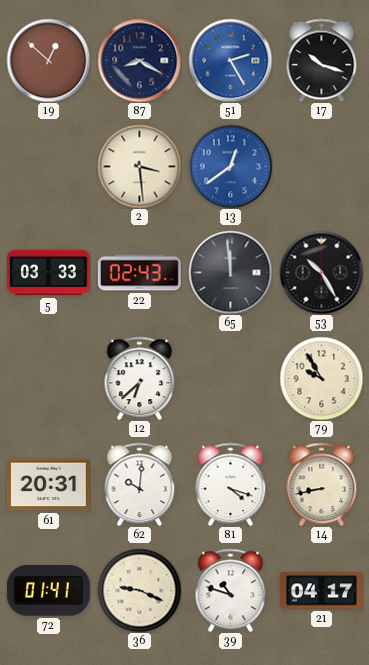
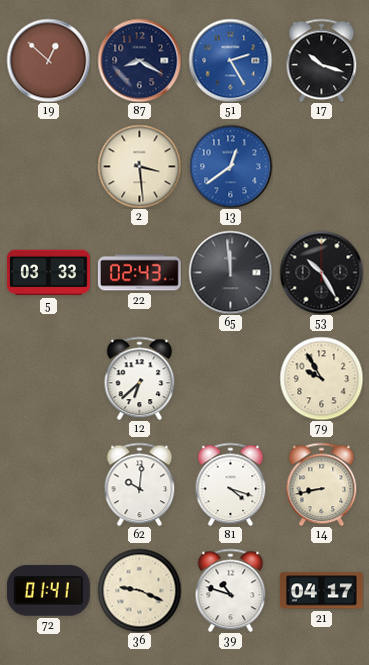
61: 20:31 -> none (48, 485)
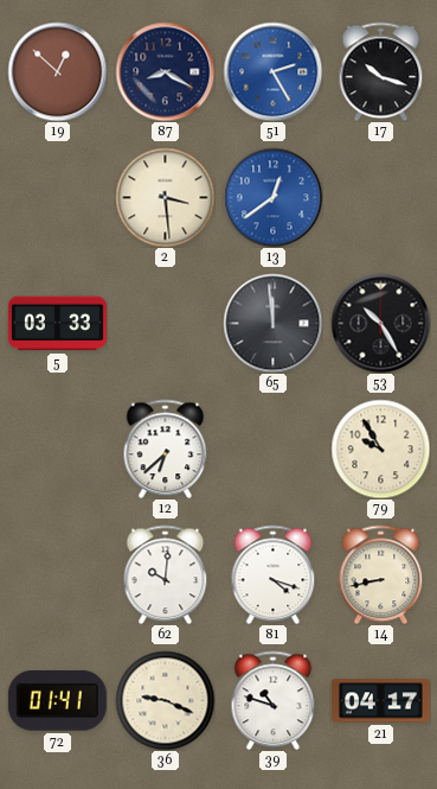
22: 02:43 -> none (139, 273)
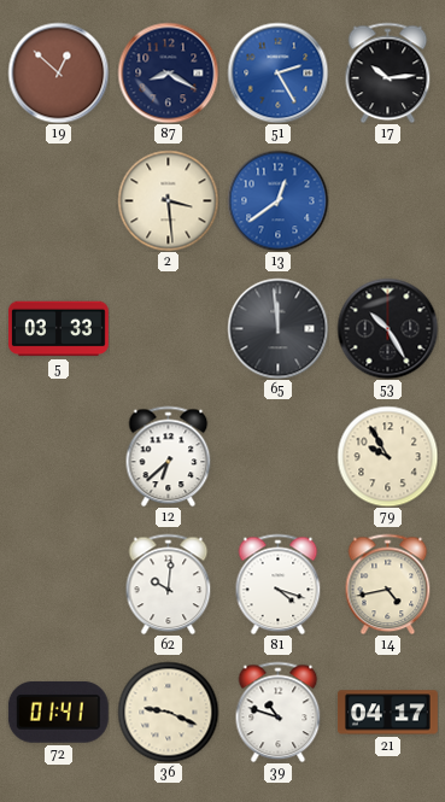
17: 10:18 -> 10:14 (388, 72)
14: 8:43 -> 4:43 (388, 584)
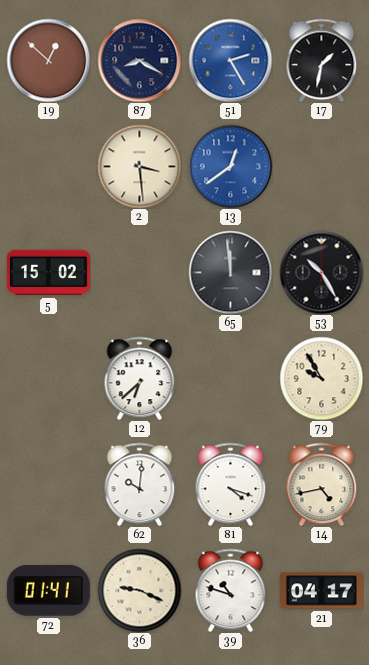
17: 10:14 -> 1:32 (322, 60)
5: 03:33 -> 15:02 (48, 273)
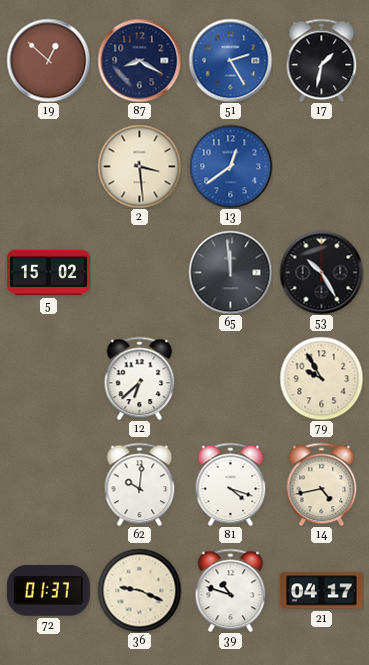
72: 01:41 -> 01:37 (48, 591)
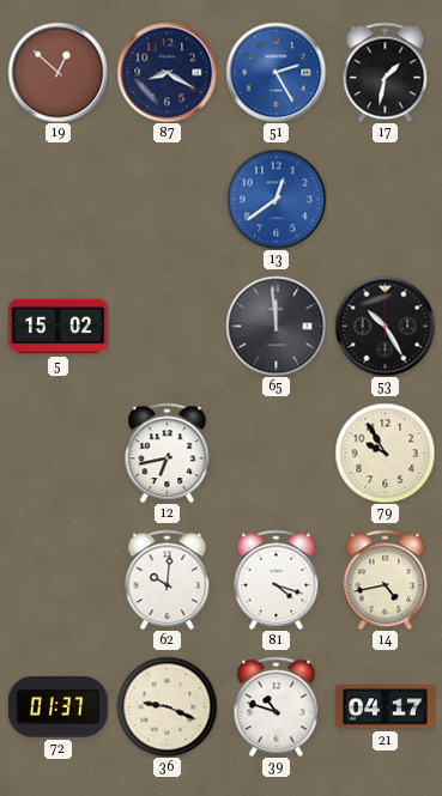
2: 3:29 -> none (139, 166)
12: 6:38 -> 6:43 (168, 452)
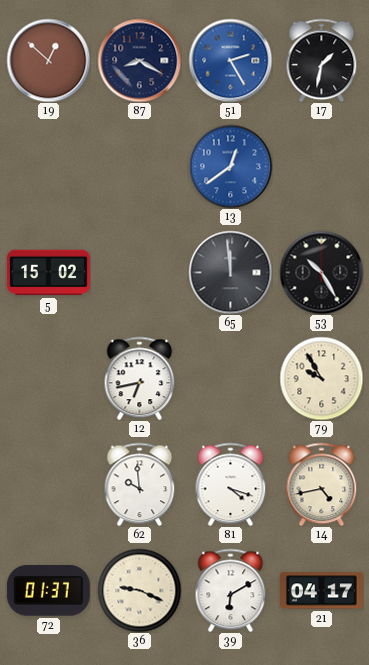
62: 10:01 -> 9:59 (140, 484)
39: 10:48 -> 6:10 (231, 590)
